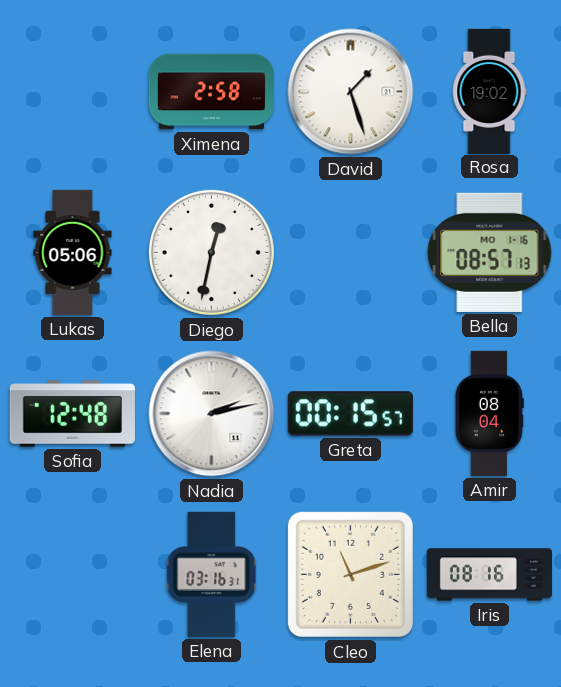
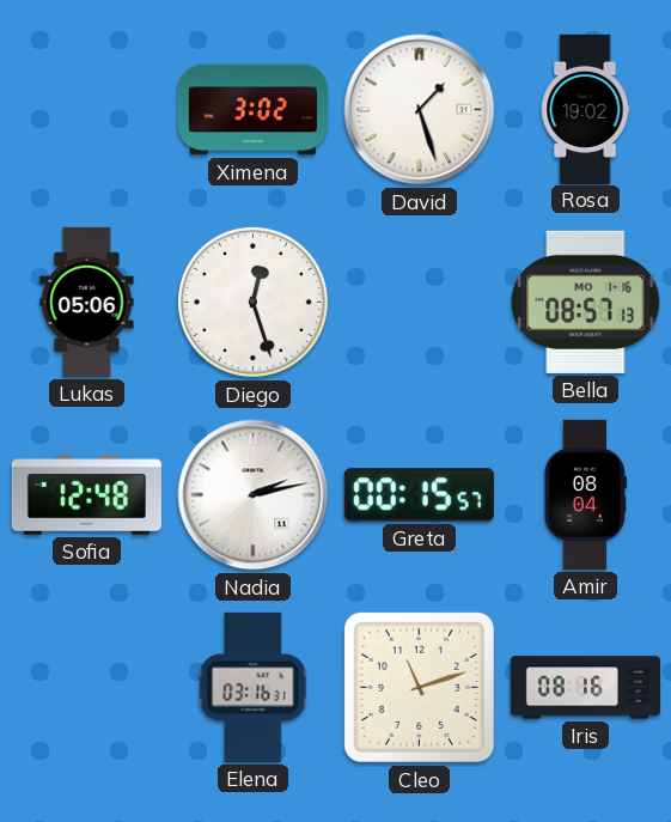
Ximena: 2:58 -> 3:02 (252, 110)
Diego: 12:32 -> 12:27 (252, 302)
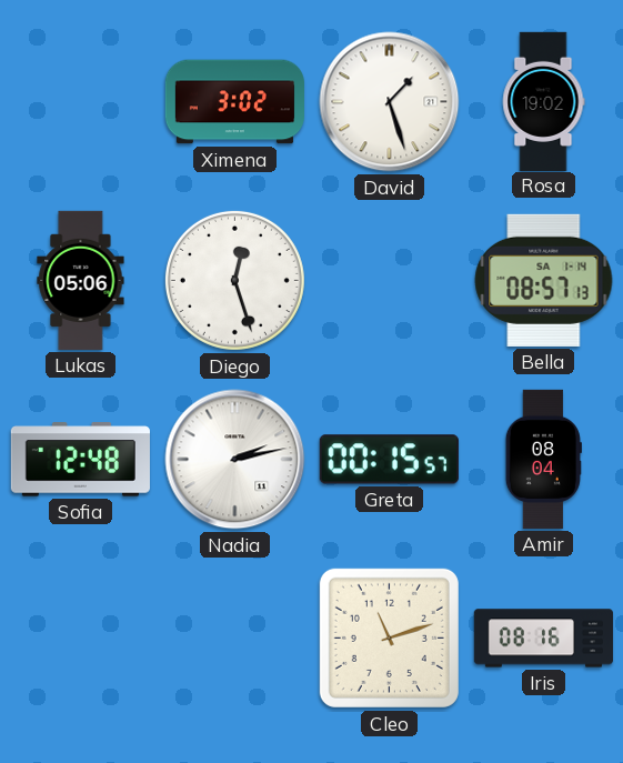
Bella date: MO 1-16 -> SA 1-14 (544, 280)
Elena: 03:16 -> none (254, 687)
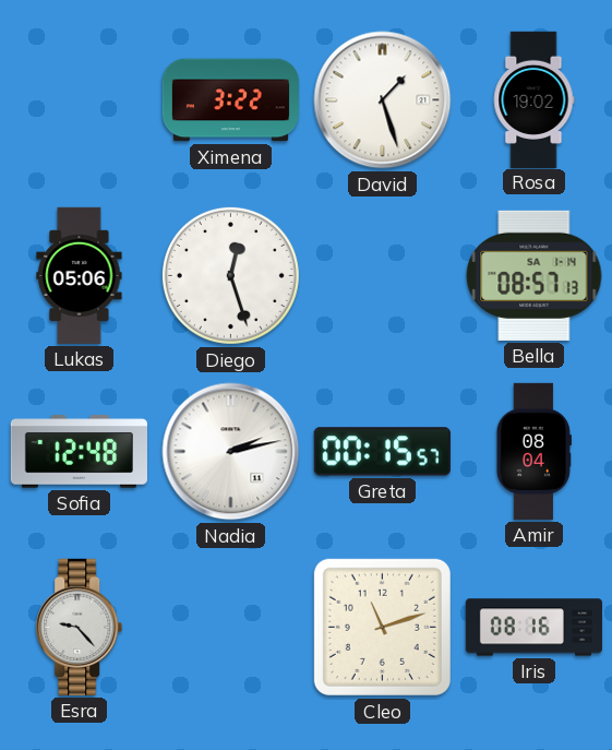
Ximena: 3:02 -> 3:22 (230, 100)
Esra: none -> 9:23 (80, 627)
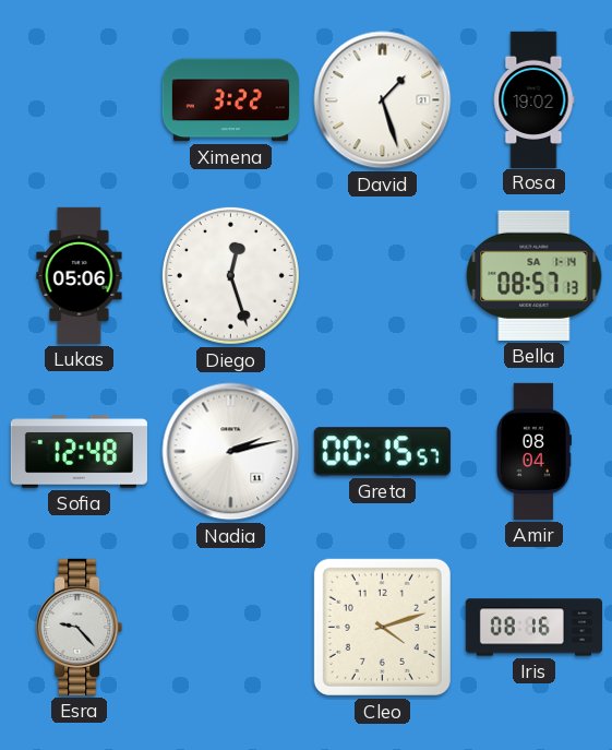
Cleo: 11:12 -> 4:12 (382, 627)
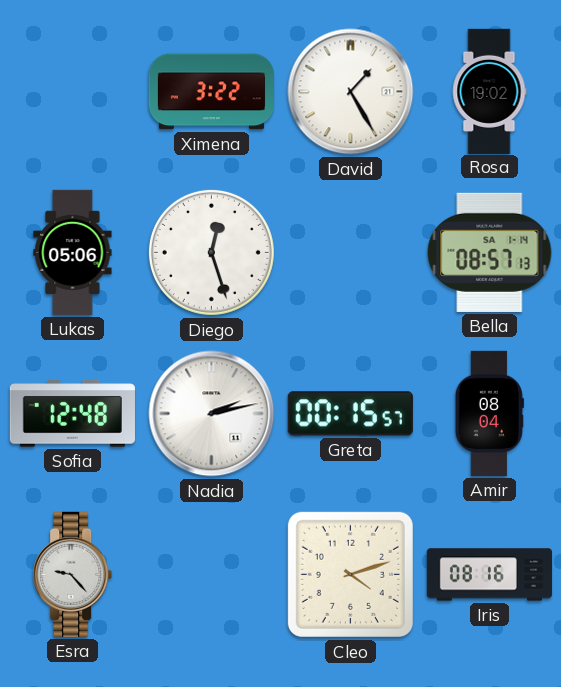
David: 1:27 -> 1:25 (351, 92)
